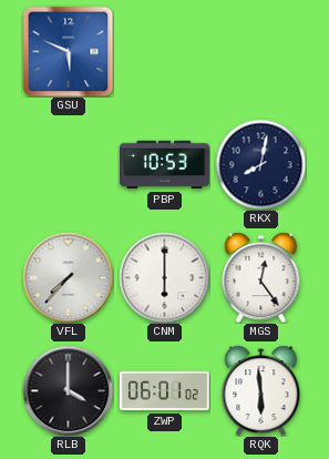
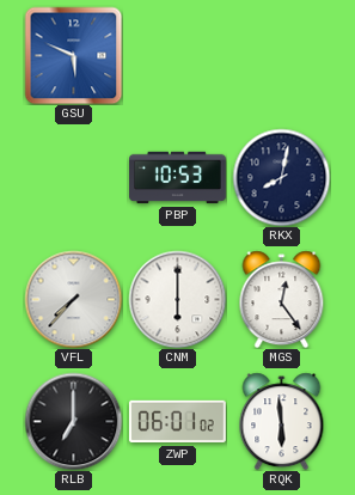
RLB: 4:00 -> 7:00 (73, 421)
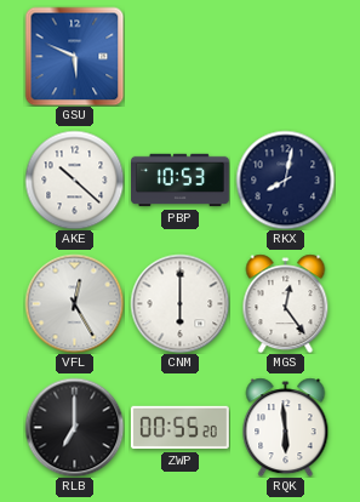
AKE: none -> 10:22 (74, 179)
VFL: 7:37 -> 12:25 (74, 303)
ZWP: 06:01 -> 00:55 (181, 428)
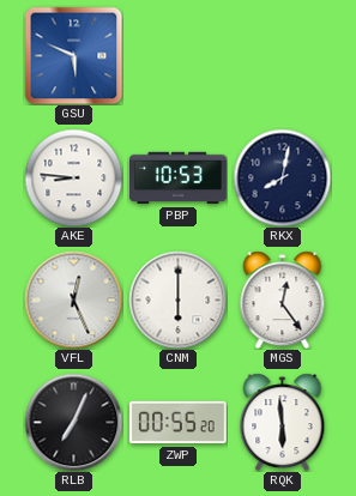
AKE: 10:22 -> 8:46 (73, 177)
VFL: 12:25 -> 12:26 (73, 300)
RLB: 7:00 -> 7:04 (73, 422)
